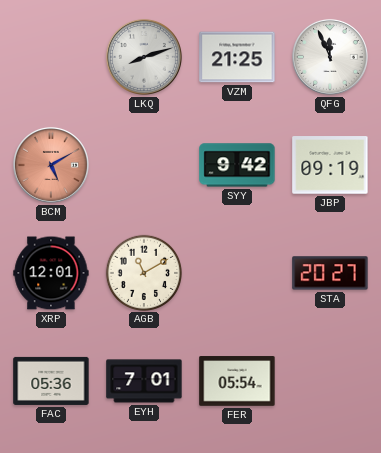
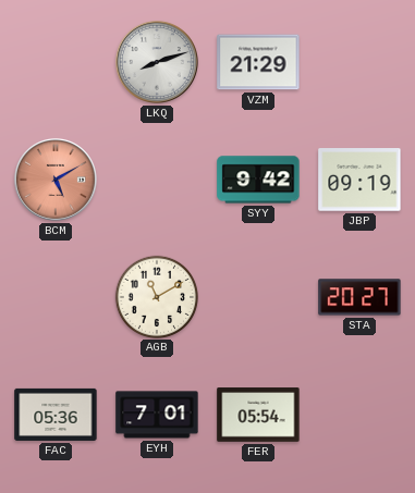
VZM: 21:25 -> 21:29 (258, 62)
QFG: 11:56 -> none (330, 57)
XRP: 12:01 -> none (51, 273)
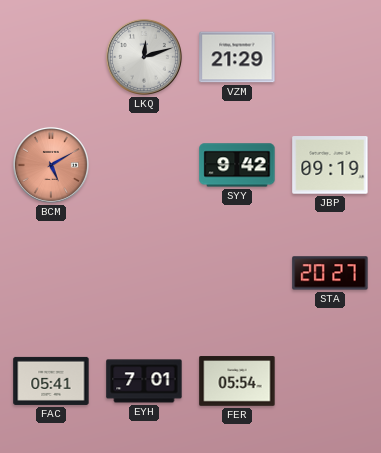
LKQ: 8:12 -> 12:12 (144, 57)
AGB: 11:10 -> none (156, 296)
FAC: 05:36 -> 05:41 (51, 381)
